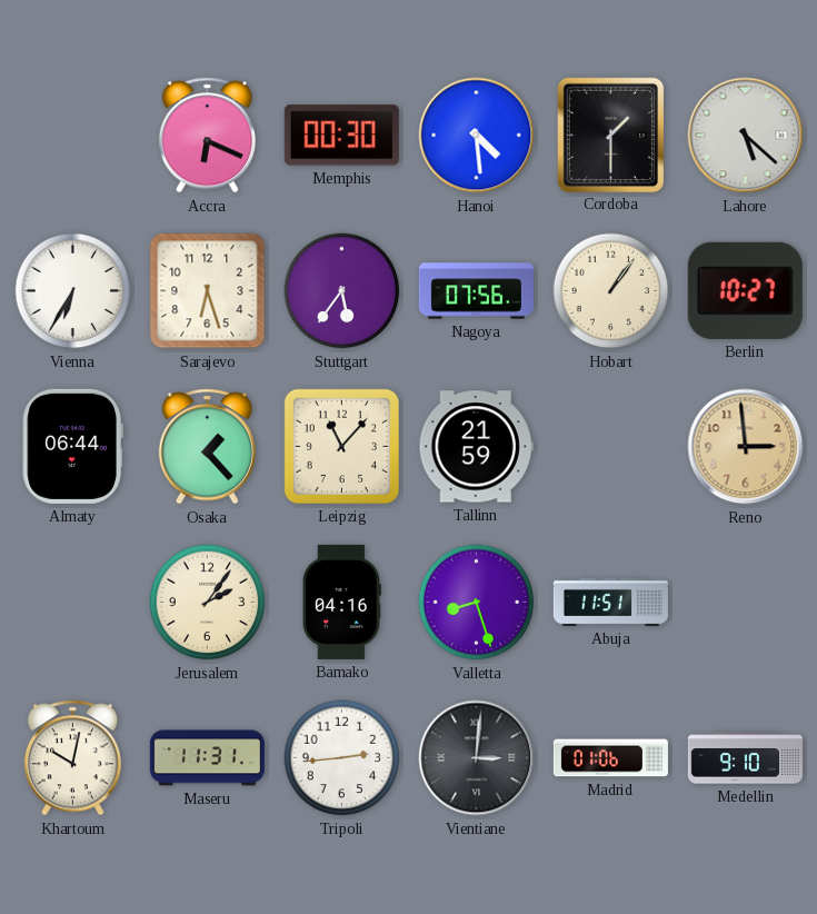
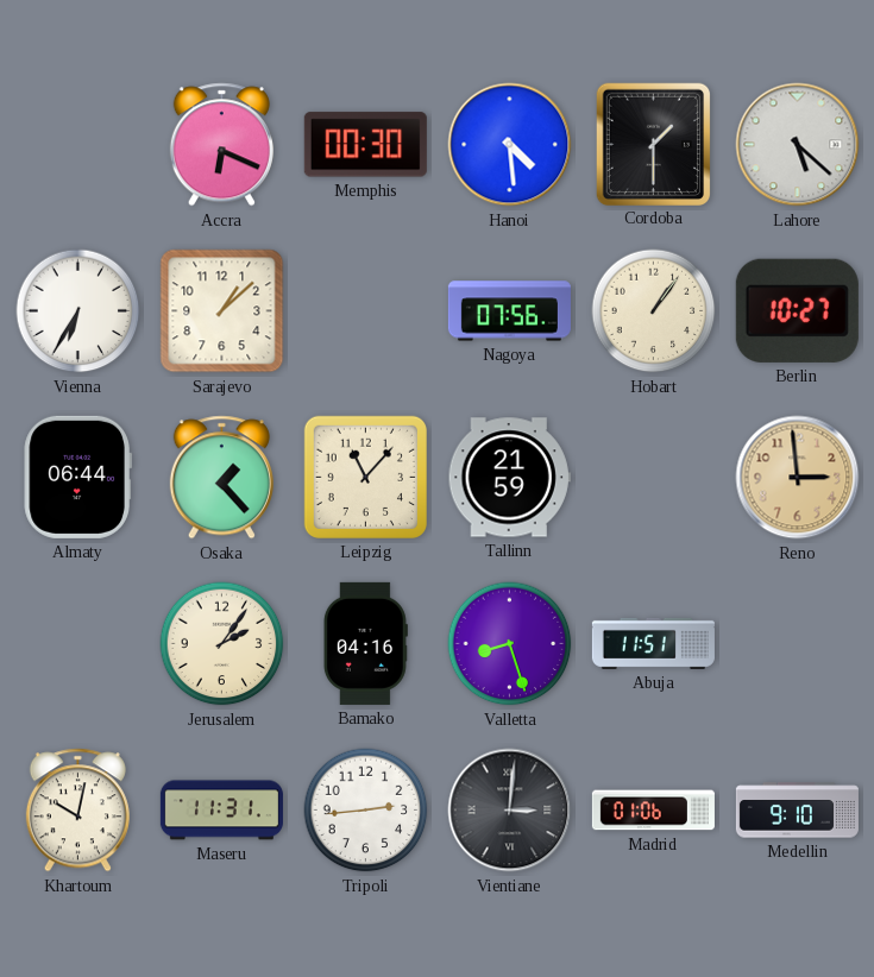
Sarajevo: 6:27 -> 1:08 (222, 311)
Stuttgart: 5:36 -> none (342, 291)
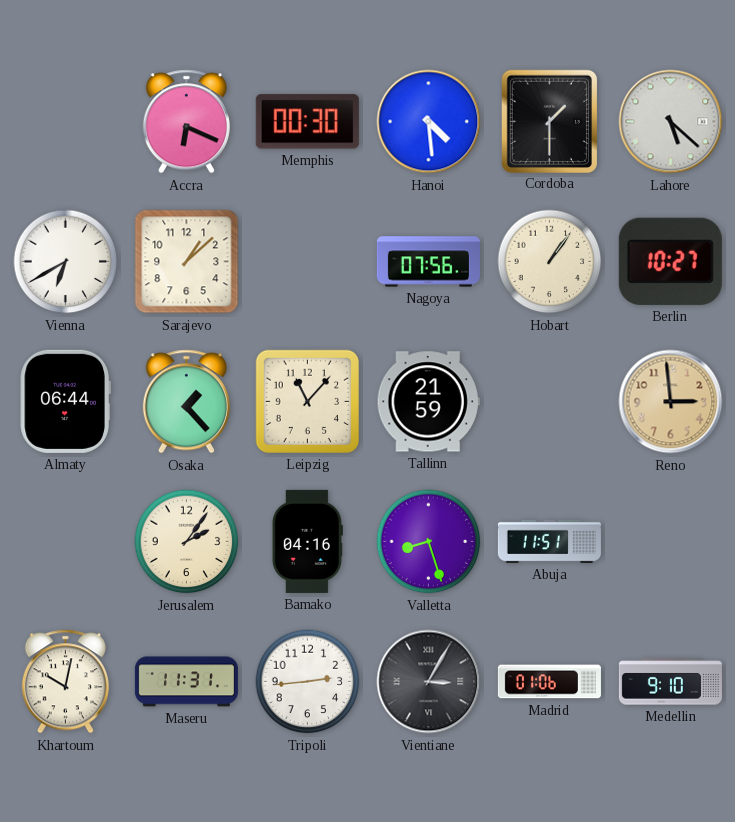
Vienna: 6:35 -> 6:40 (66, 262)
Vientiane: 3:01 -> 3:05 (429, 682)
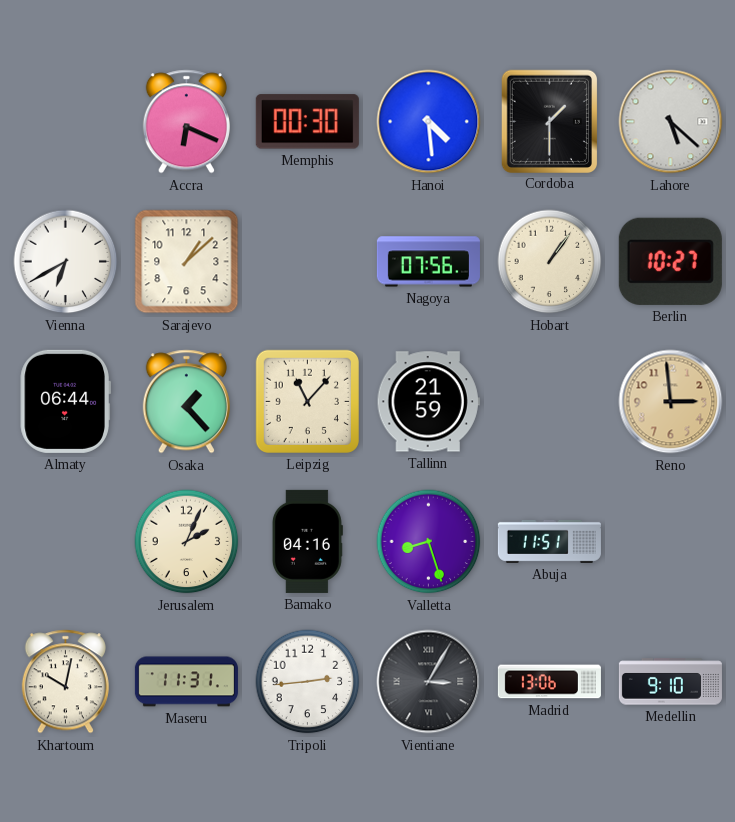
Jerusalem: 2:06 -> 2:04 (187, 542)
Madrid: 01:06 -> 13:06 (549, 682)
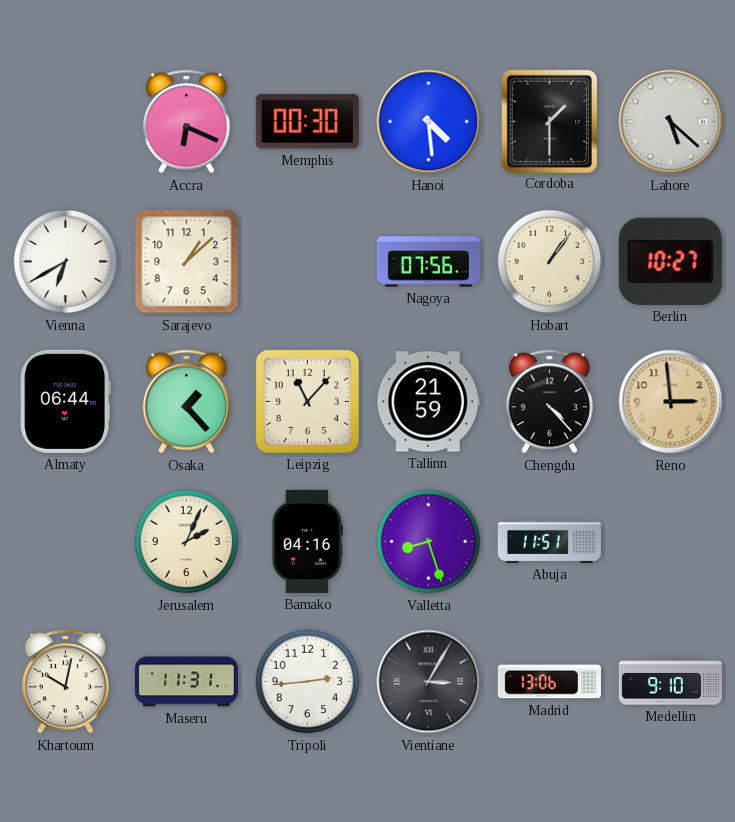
Chengdu: none -> 4:23 (549, 402)
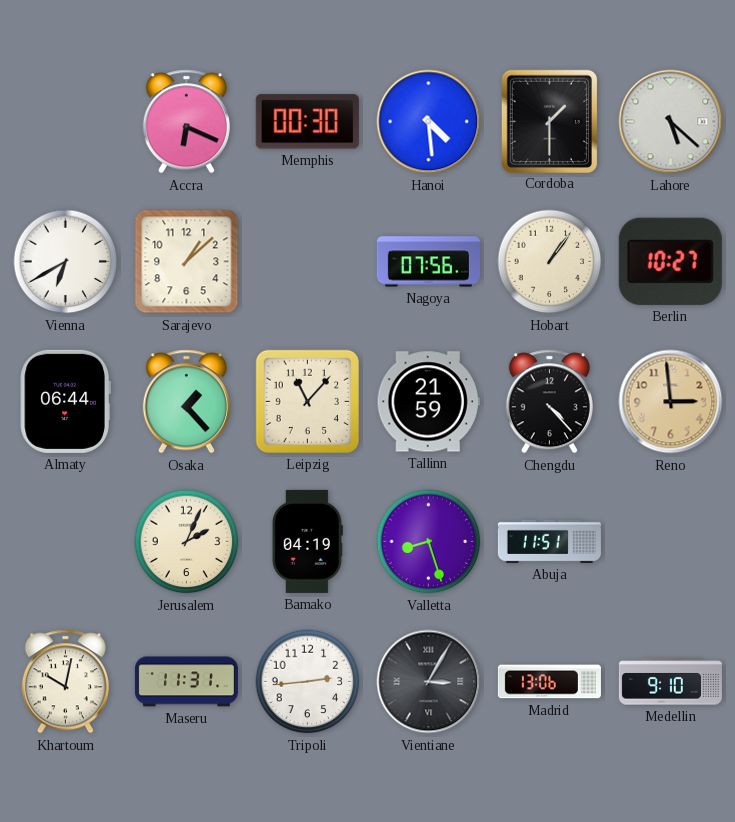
Bamako: 04:16 -> 04:19 (307, 541)
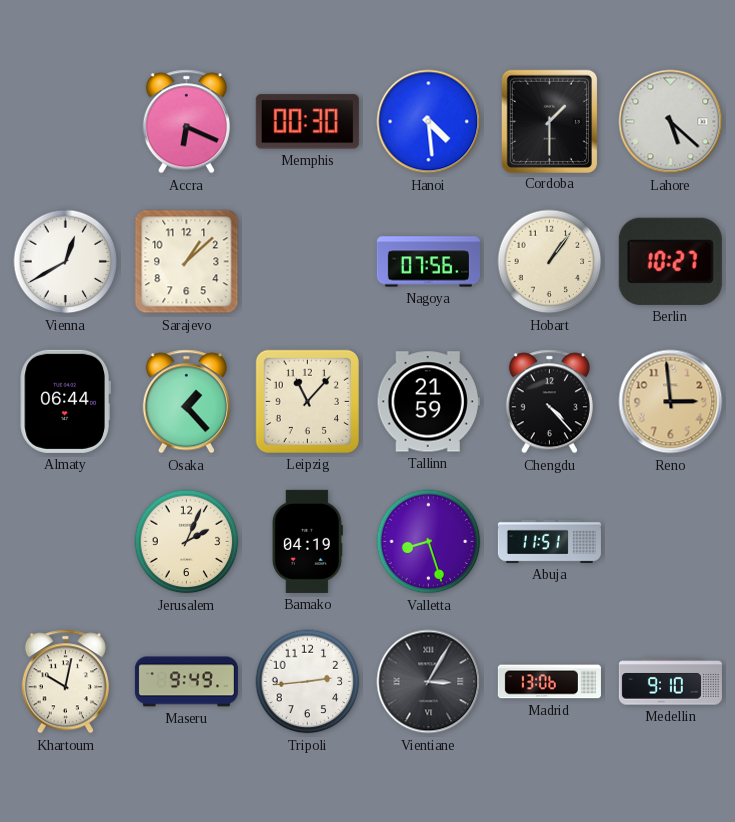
Vienna: 6:40 -> 12:40 (66, 262)
Maseru: 11:31 -> 9:49 (186, 682)
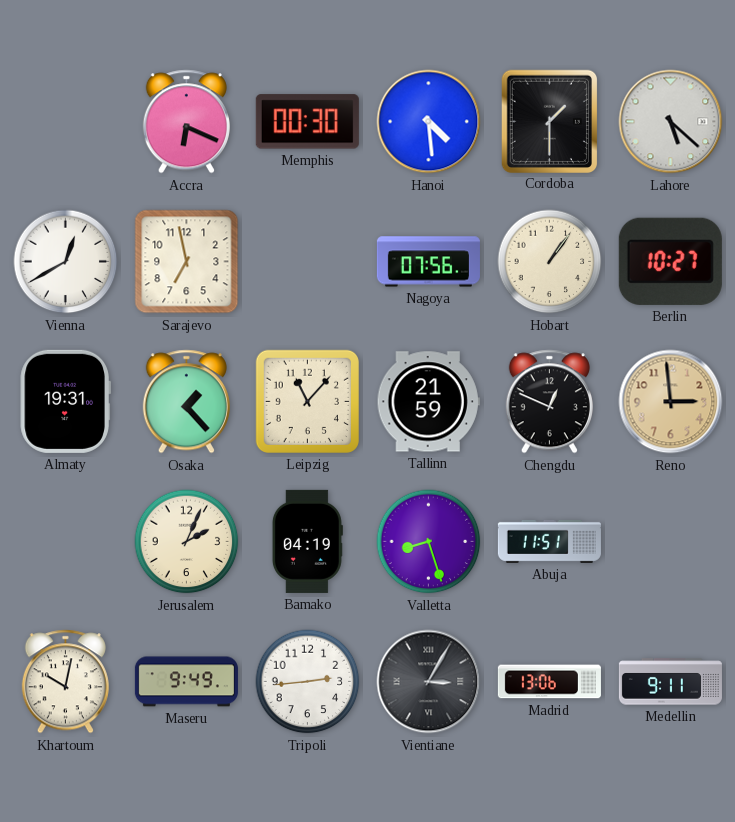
Sarajevo: 1:08 -> 6:58 (187, 262)
Almaty: 06:44 -> 19:31 (65, 401)
Chengdu: 4:23 -> 12:49 (549, 402)
Medellin: 9:10 -> 9:11 (670, 682)
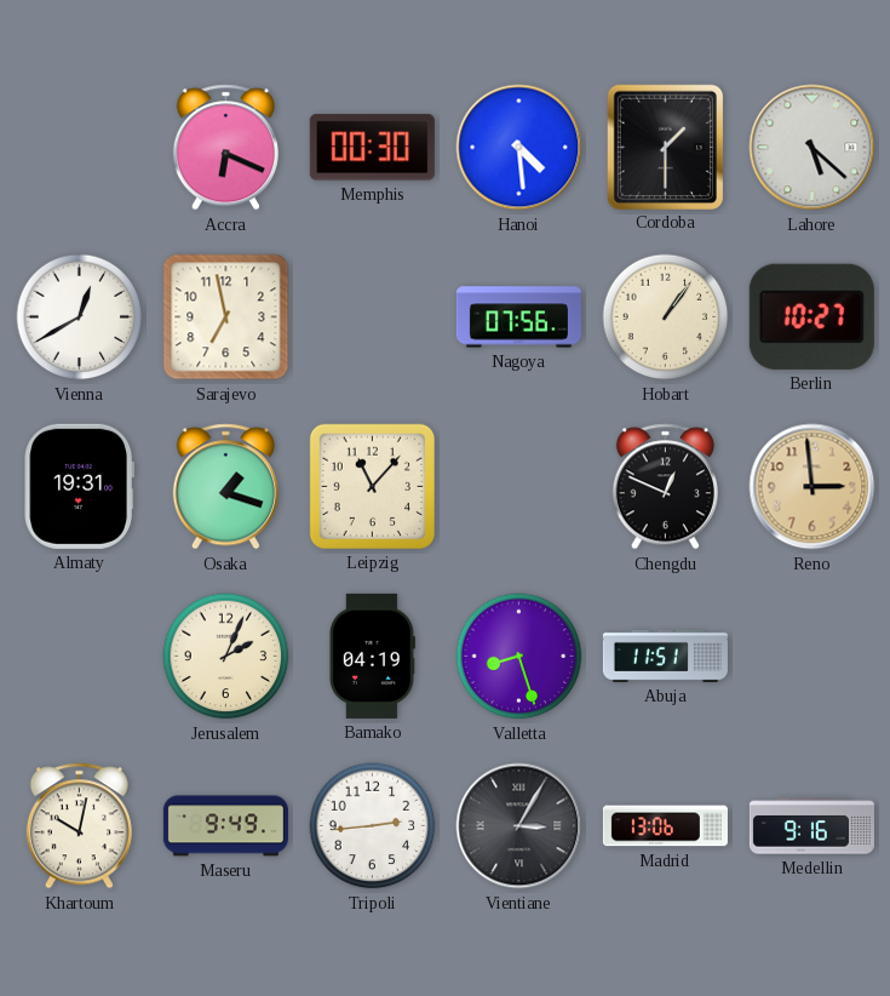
Osaka: 1:23 -> 1:18 (225, 487)
Tallinn: 21:59 -> none (428, 402)
Medellin: 9:11 -> 9:16 (811, 826)
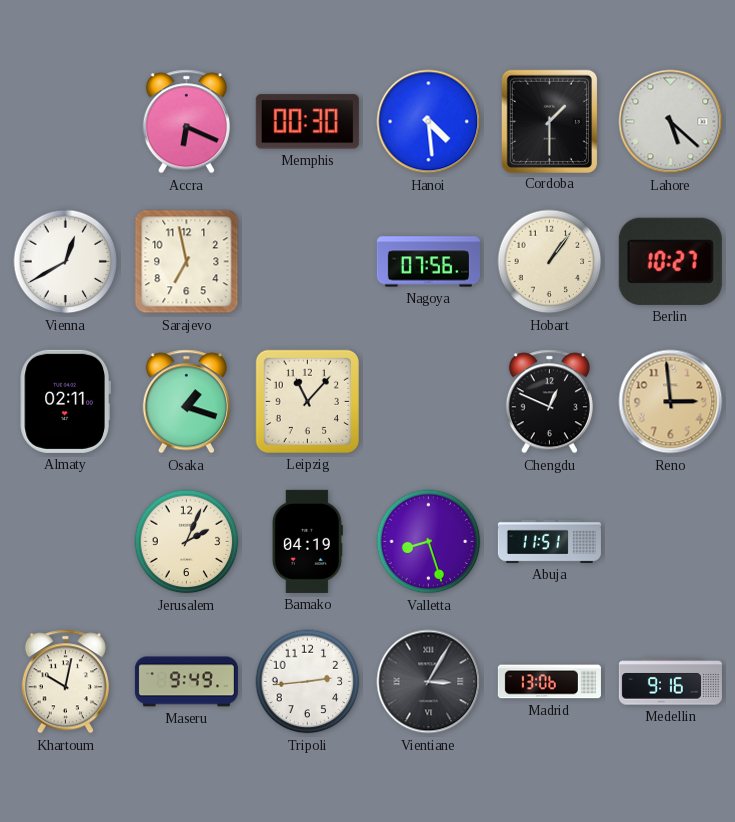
Almaty: 19:31 -> 02:11 (65, 401)
